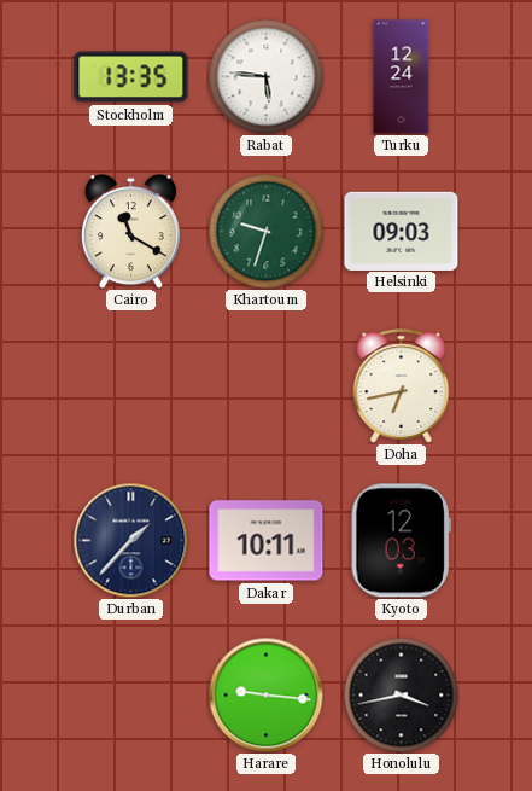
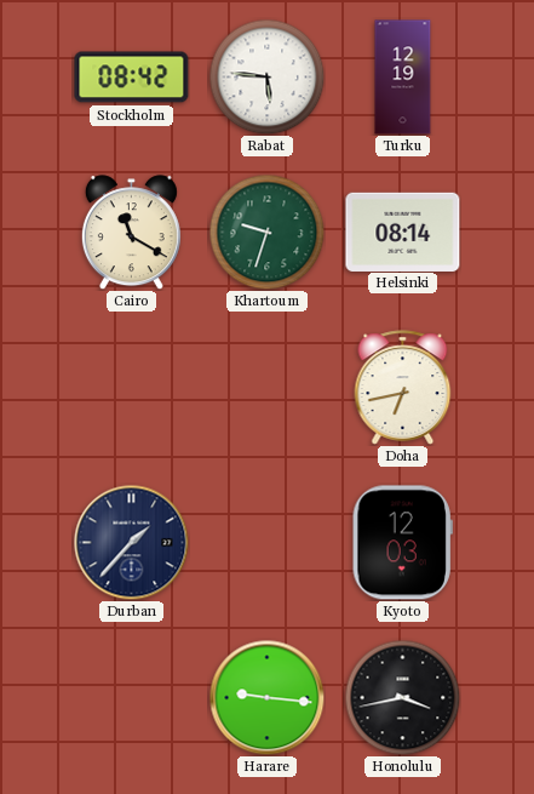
Stockholm: 13:35 -> 08:42 (132, 78)
Turku: 12:24 -> 12:19 (403, 78)
Helsinki: 09:03 -> 08:14 (403, 232)
Dakar: 10:11 -> none (267, 541)
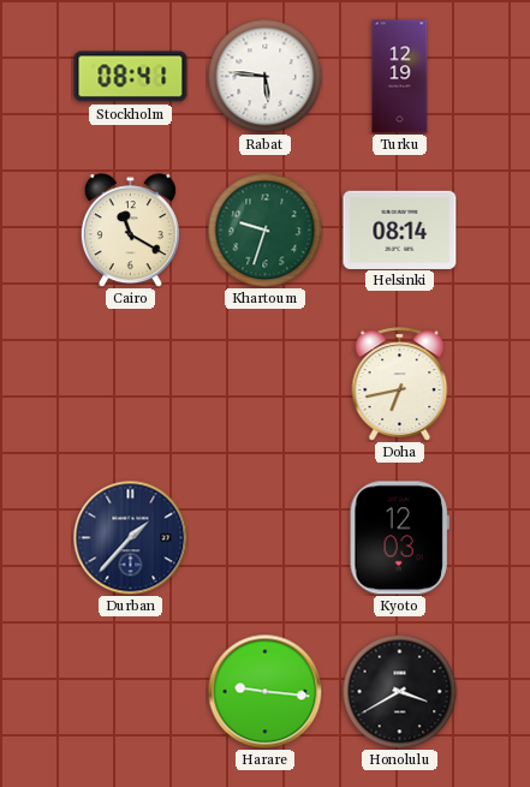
Stockholm: 08:42 -> 08:41 (131, 77)
Honolulu: 3:43 -> 3:40 (399, 691)
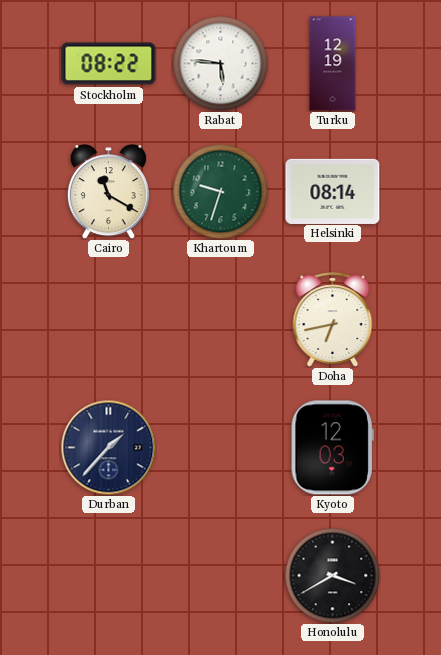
Stockholm: 08:41 -> 08:22 (109, 64)
Harare: 9:16 -> none (264, 691)
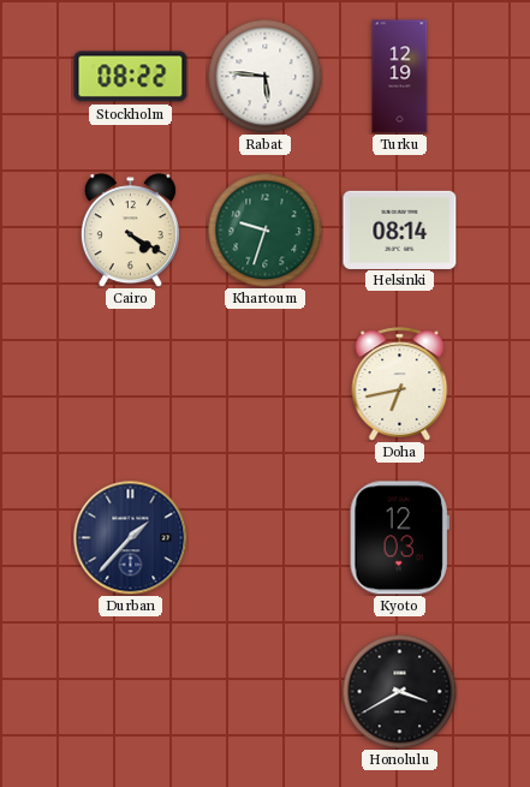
Cairo: 11:20 -> 4:20 (130, 231)
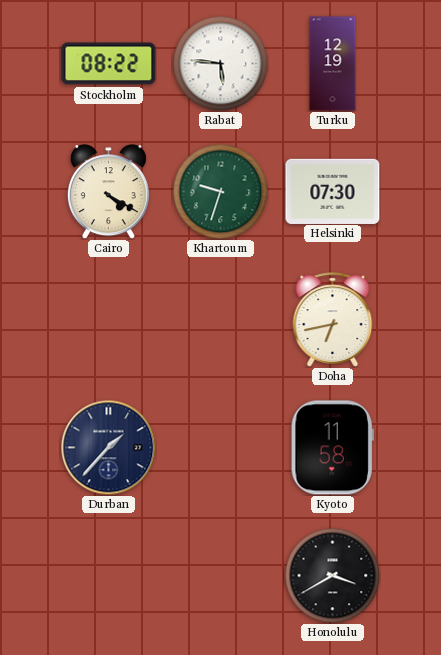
Helsinki: 08:14 -> 07:30 (333, 191)
Kyoto: 12:03 -> 11:58 (332, 448)
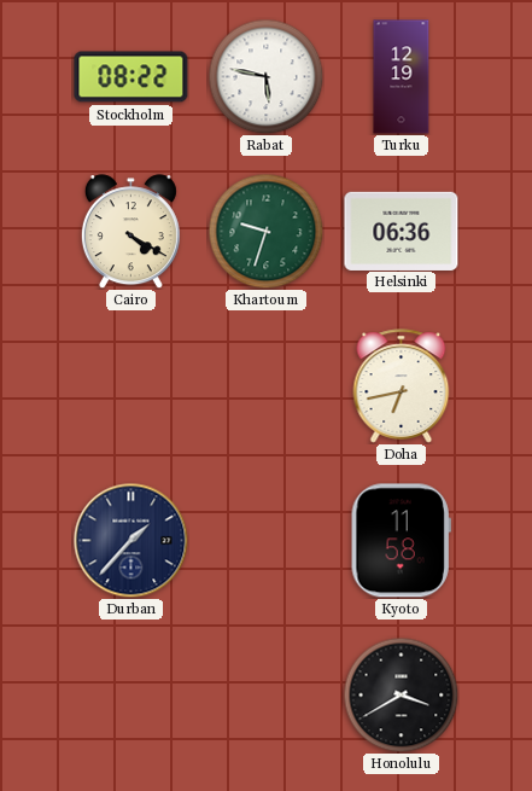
Rabat: 5:46 -> 5:47 (265, 76)
Helsinki: 07:30 -> 06:36 (402, 231)
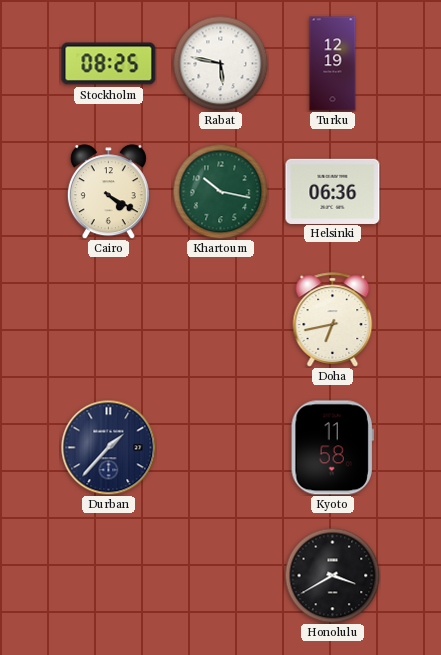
Stockholm: 08:22 -> 08:25 (109, 64)
Khartoum: 9:33 -> 10:17 (220, 191)
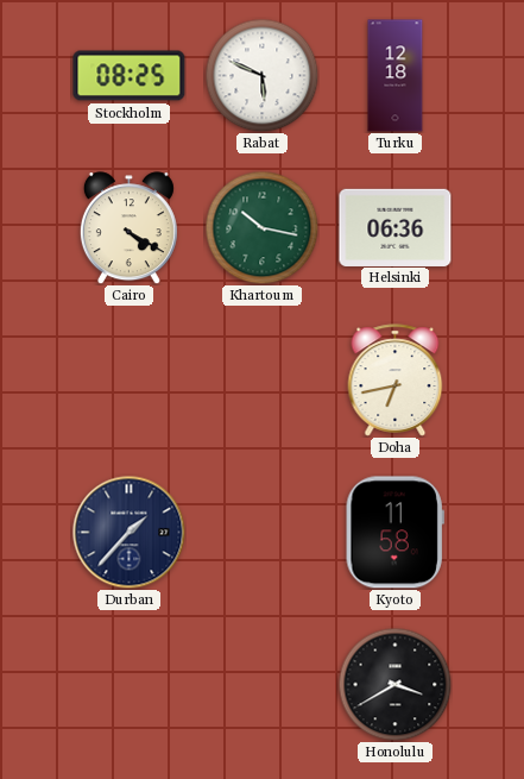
Rabat: 5:47 -> 5:49 (261, 75)
Turku: 12:19 -> 12:18 (396, 76)
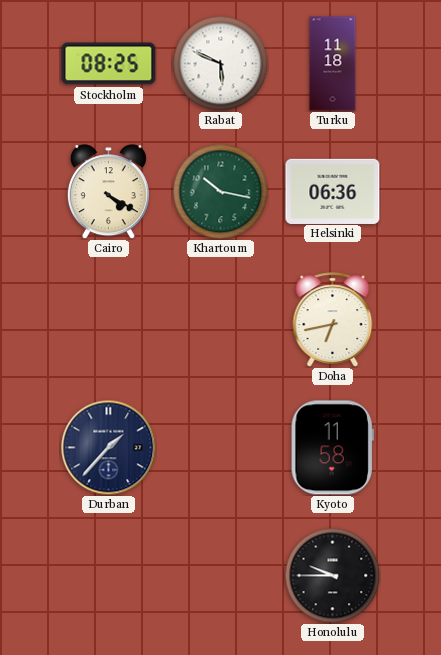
Turku: 12:18 -> 11:18 (333, 64)
Honolulu: 3:40 -> 9:45 (332, 575)
